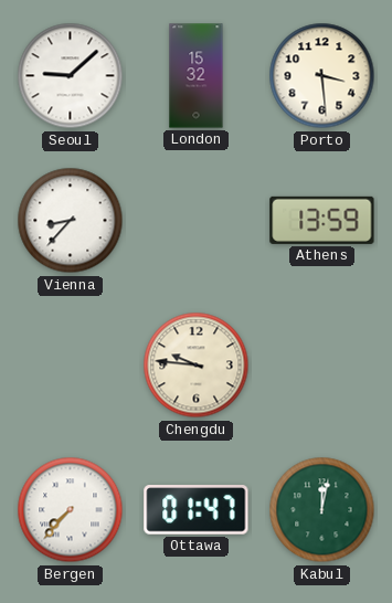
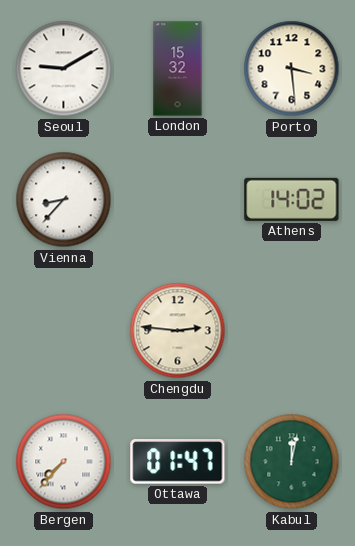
Seoul: 9:08 -> 9:10 (64, 69)
Athens: 13:59 -> 14:02 (292, 199)
Chengdu: 9:46 -> 2:46 (178, 331)
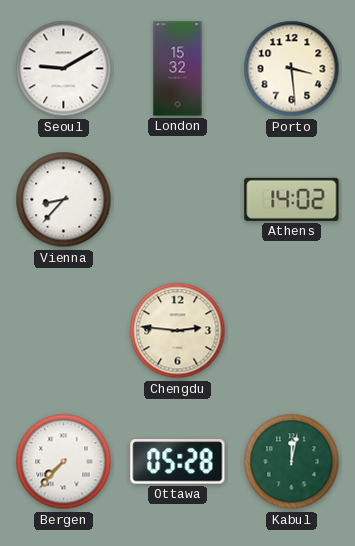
Ottawa: 01:47 -> 05:28 (178, 462)
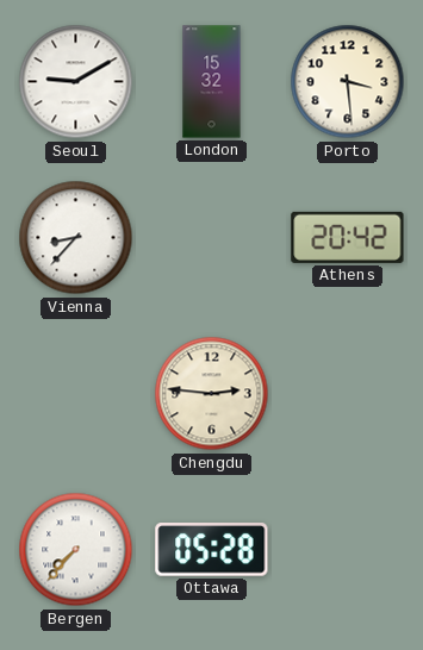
Athens: 14:02 -> 20:42 (348, 237)
Kabul: 12:02 -> none (292, 462)
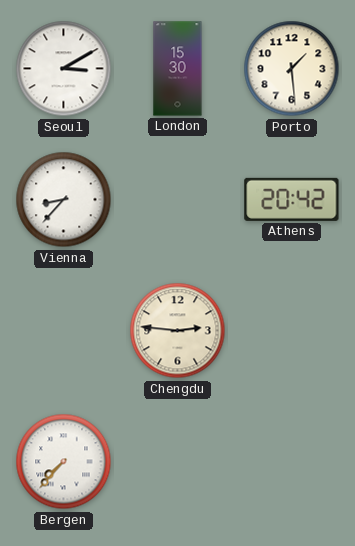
Seoul: 9:10 -> 3:10 (64, 69)
London: 15:32 -> 15:30 (178, 69)
Porto: 3:29 -> 1:29 (292, 69)
Ottawa: 05:28 -> none (212, 550)
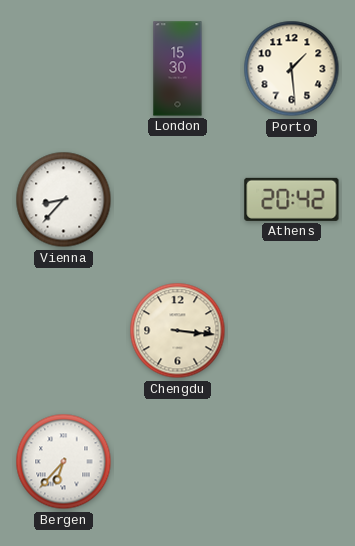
Seoul: 3:10 -> none (64, 69)
Chengdu: 2:46 -> 3:16 (178, 331)
Bergen: 7:37 -> 6:37 (64, 462)
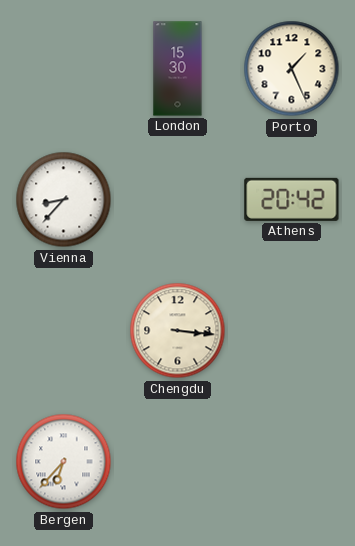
Porto: 1:29 -> 1:26 (292, 69)
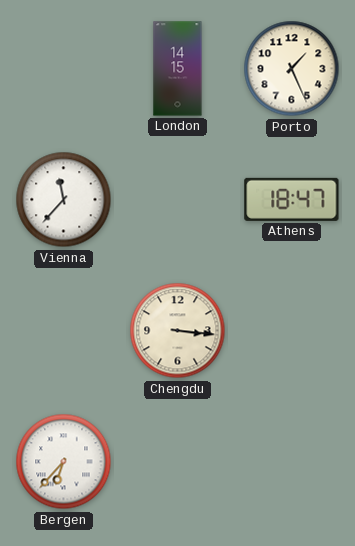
London: 15:30 -> 14:15 (178, 69)
Vienna: 8:37 -> 11:37 (64, 200)
Athens: 20:42 -> 18:47 (292, 199)
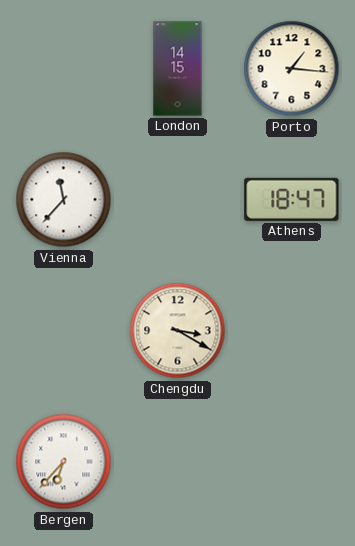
Porto: 1:26 -> 1:16 (292, 69)
Chengdu: 3:16 -> 3:20 (178, 331)
